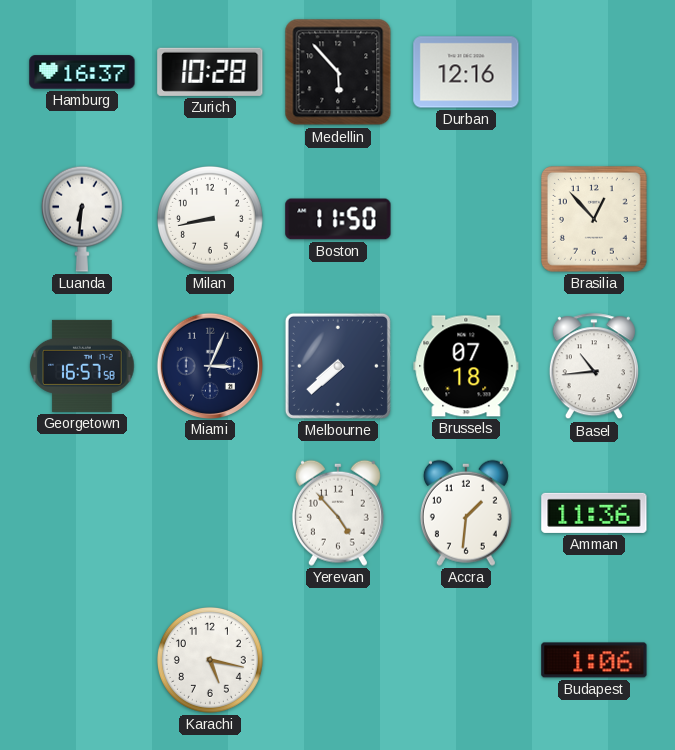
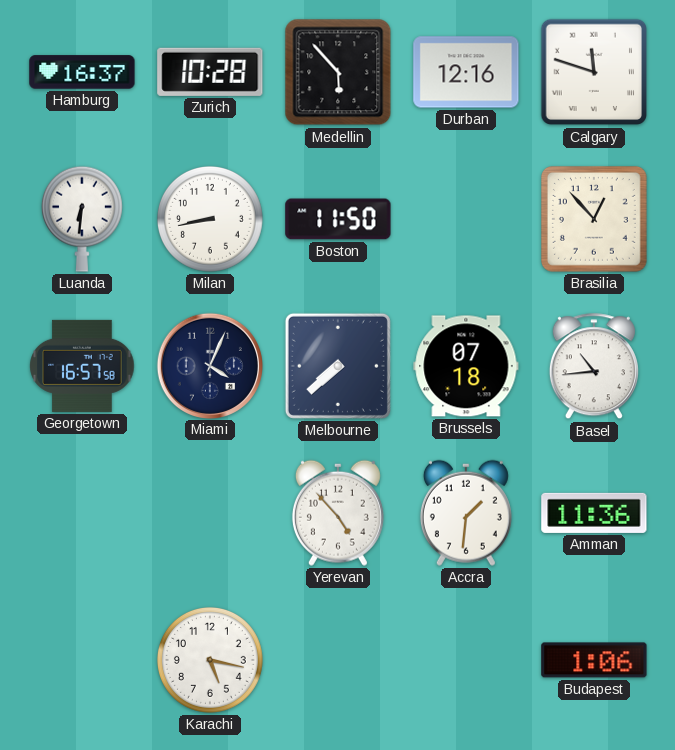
Calgary: none -> 11:48 (594, 72)
Miami: 3:04 -> 4:04 (209, 365)
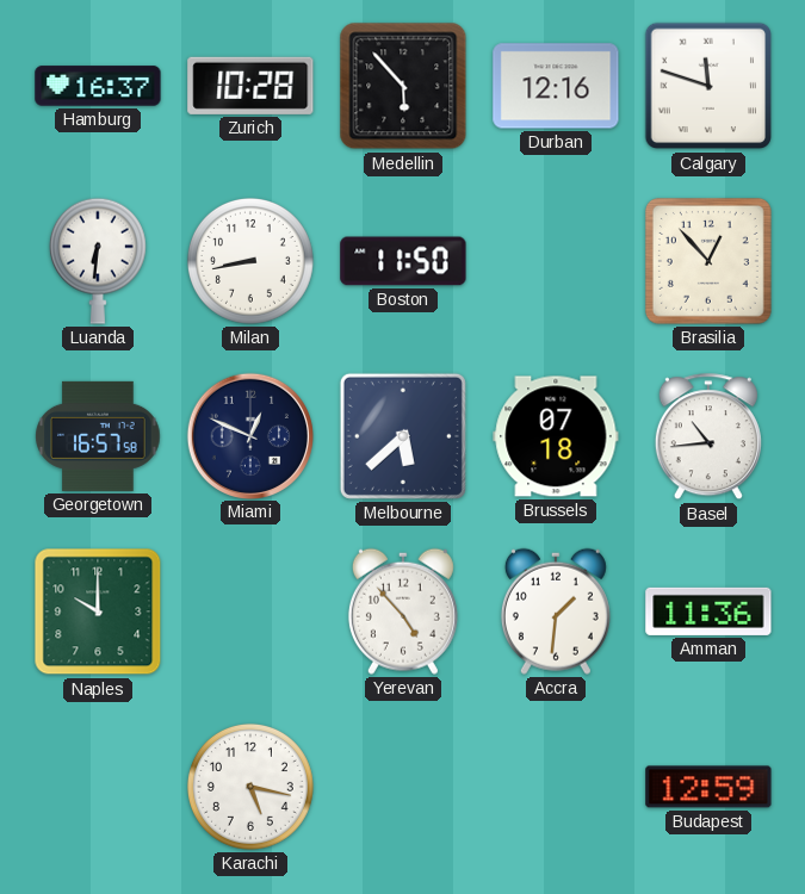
Miami: 4:04 -> 12:49 (249, 435)
Melbourne: 7:38 -> 5:38 (403, 436)
Naples: none -> 10:00 (98, 611)
Budapest: 1:06 -> 12:59 (708, 787)
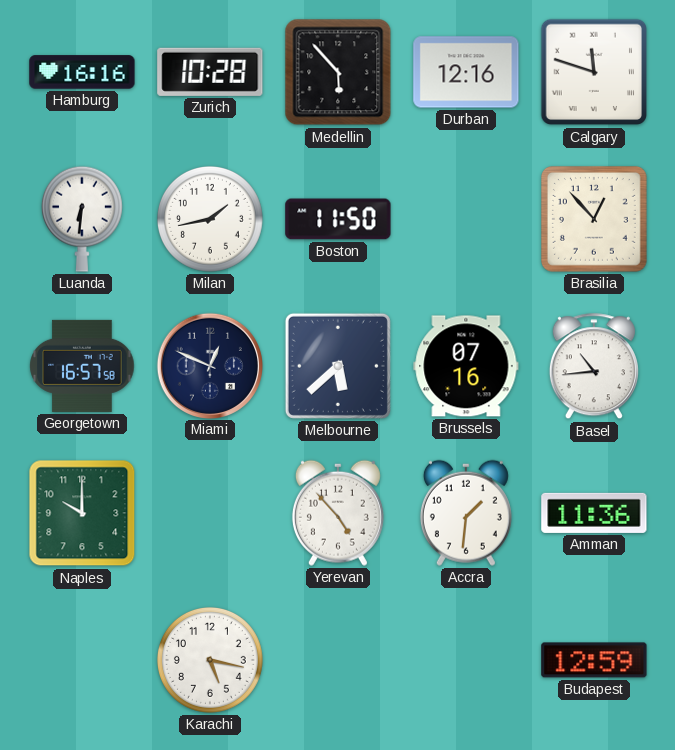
Hamburg: 16:37 -> 16:16 (82, 72)
Milan: 8:43 -> 1:43 (210, 219)
Brussels: 07:18 -> 07:16 (466, 366)
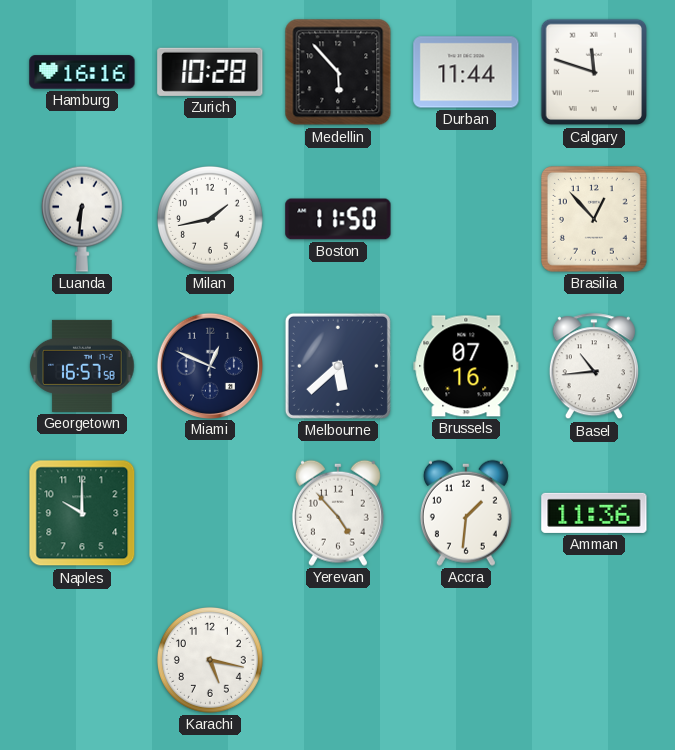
Durban: 12:16 -> 11:44 (466, 72)
Budapest: 12:59 -> none (594, 660)
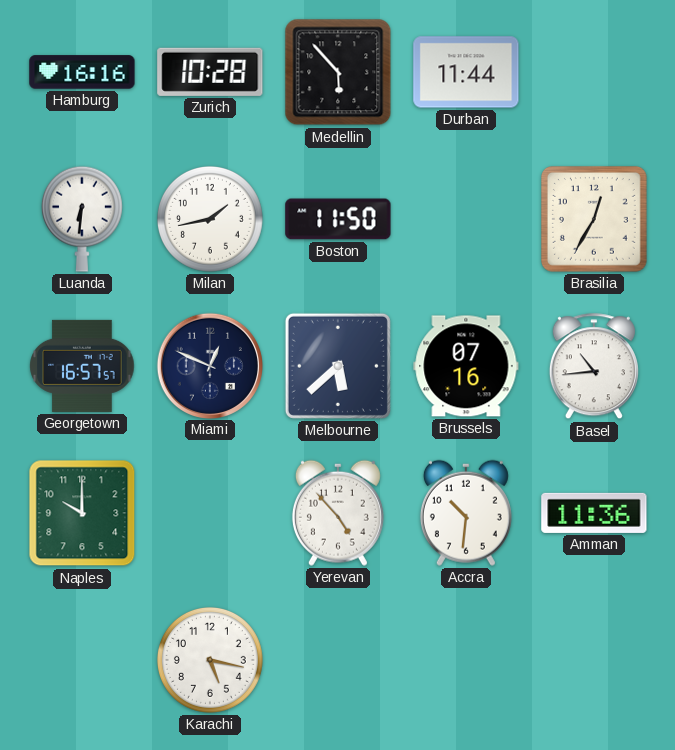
Calgary: 11:48 -> none (594, 72)
Brasilia: 12:53 -> 12:35 (595, 220)
Georgetown: 16:57:58 -> 16:57:57 (82, 366)
Accra: 1:31 -> 10:31 (466, 513)
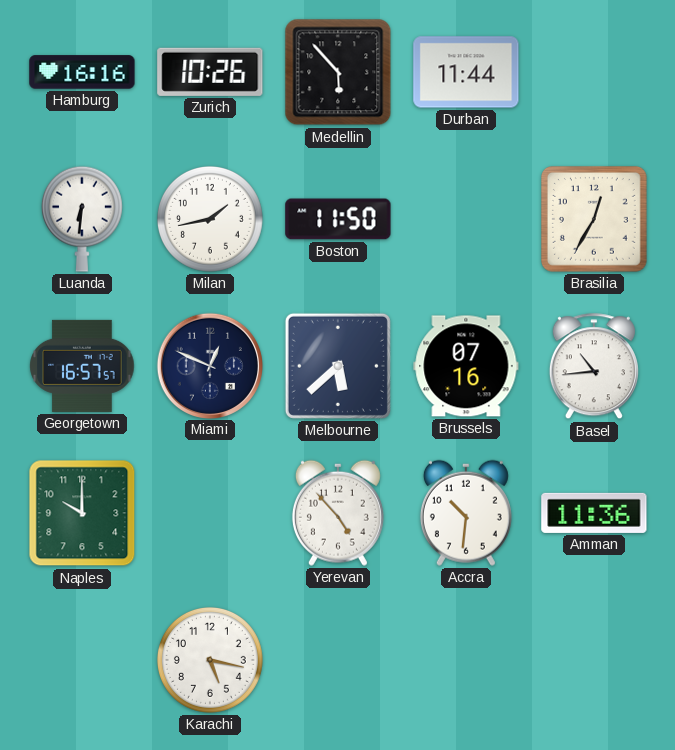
Zurich: 10:28 -> 10:26 (210, 72)
